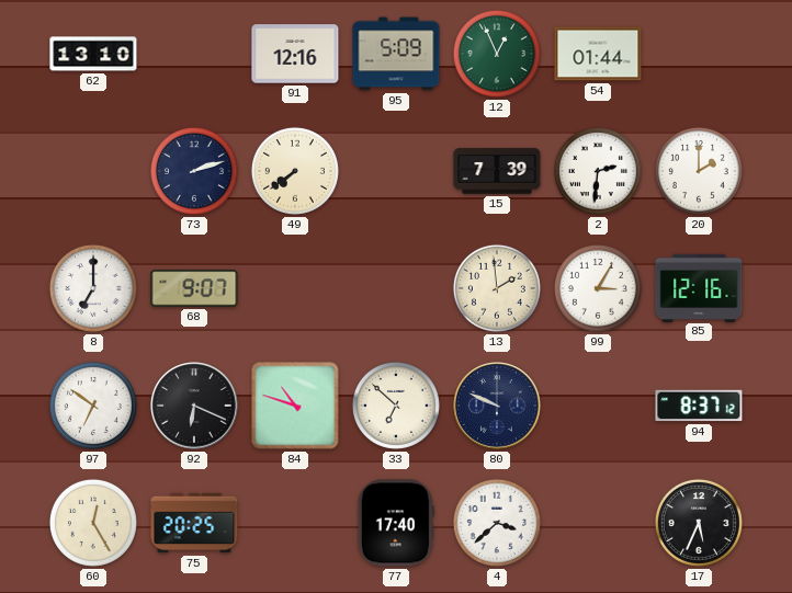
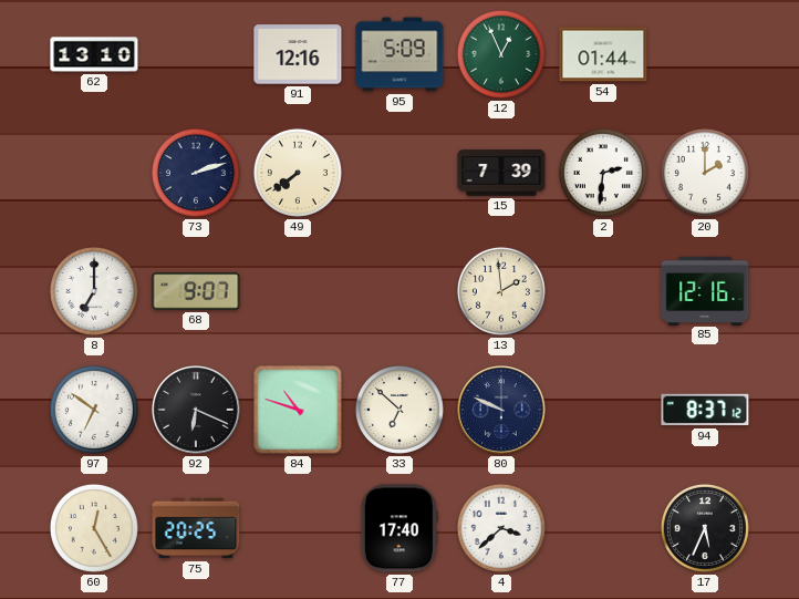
99: 3:05 -> none (598, 288)
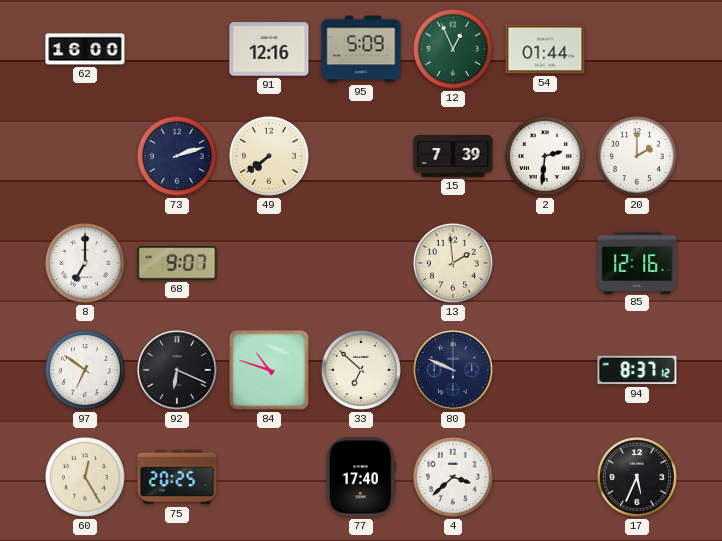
62: 13:10 -> 16:00 (85, 49)
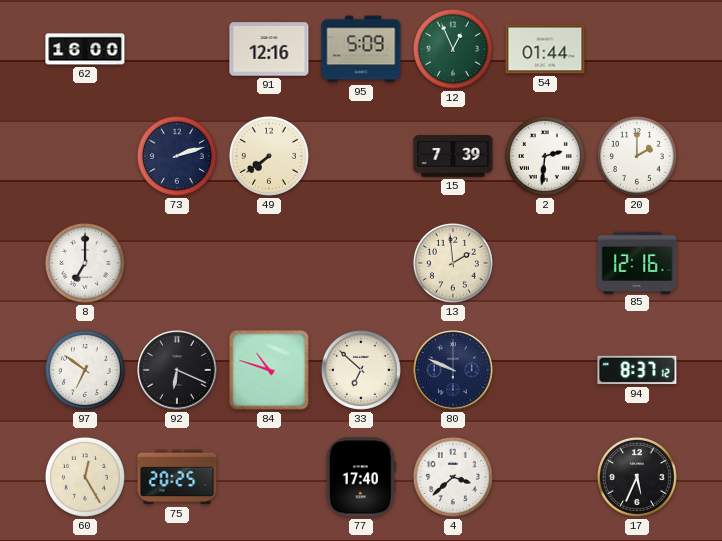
68: 9:07 -> none (177, 263)
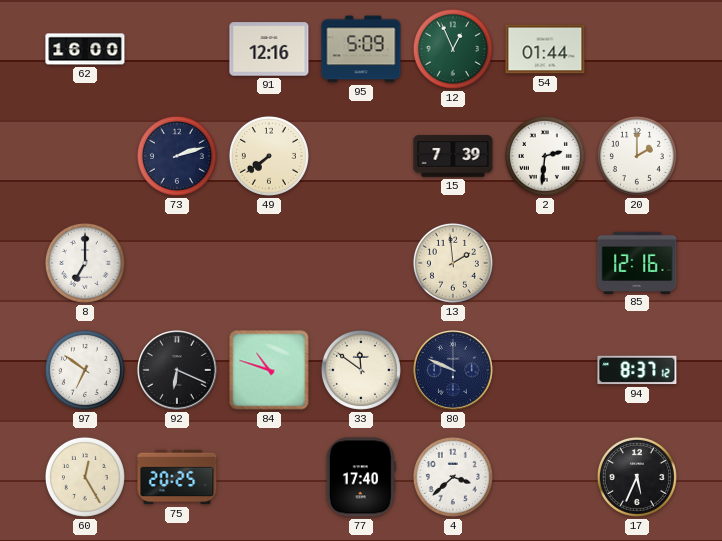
33: 6:52 -> 11:51 (361, 370)
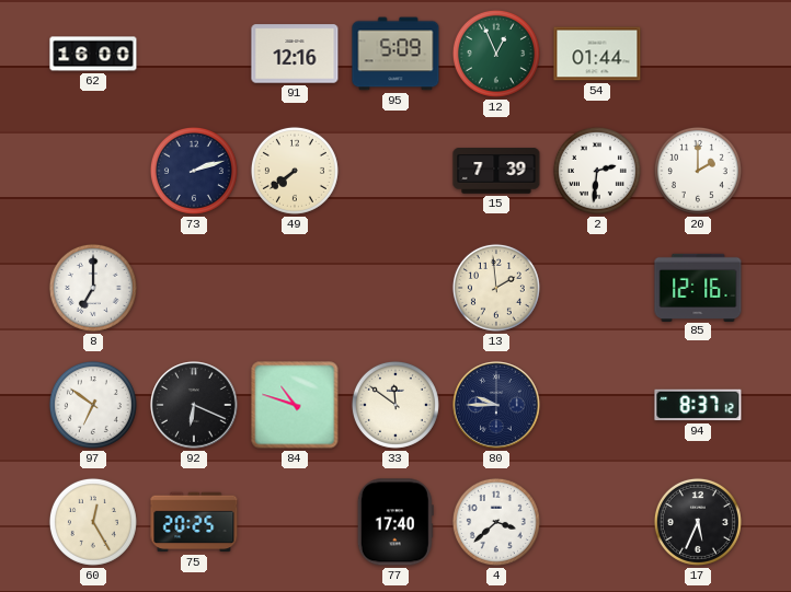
80: 9:49 -> 9:45 (496, 405)
